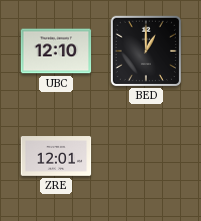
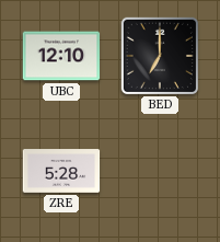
BED: 1:00 -> 7:00 (159, 55)
ZRE: 12:01 -> 5:28 (61, 171)
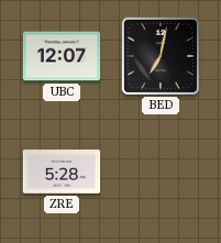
UBC: 12:10 -> 12:07 (62, 56)
BED: 7:00 -> 7:02 (159, 55)
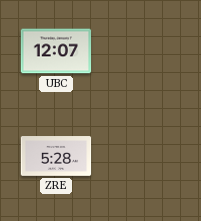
BED: 7:02 -> none (159, 55)
